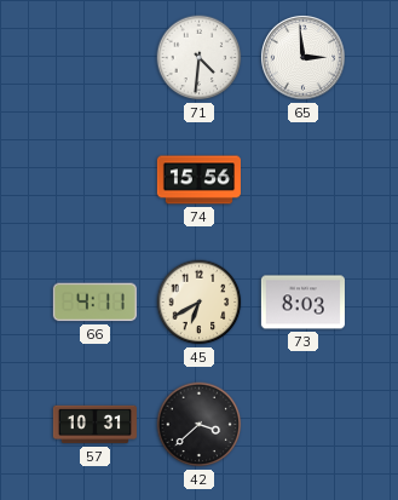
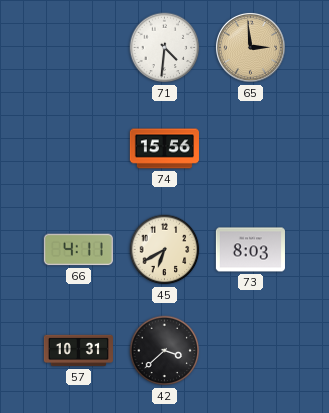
65 dial: white -> champagne (250, 47)
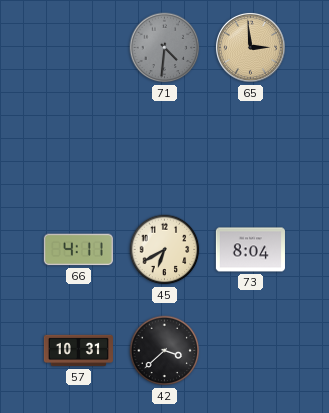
71 dial: white -> grey (165, 48)
74: 15:56 -> none (164, 149)
73: 8:03 -> 8:04 (250, 250)
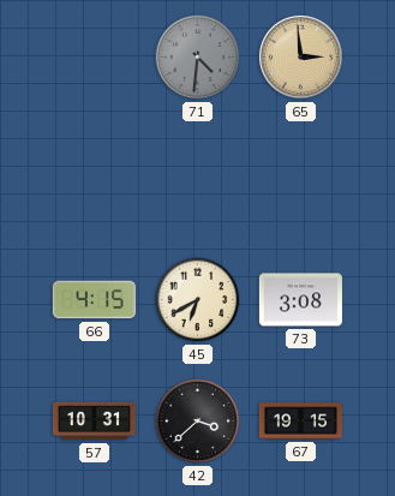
66: 4:11 -> 4:15 (94, 300)
73: 8:04 -> 3:08 (300, 300)
67: none -> 19:15 (300, 422)
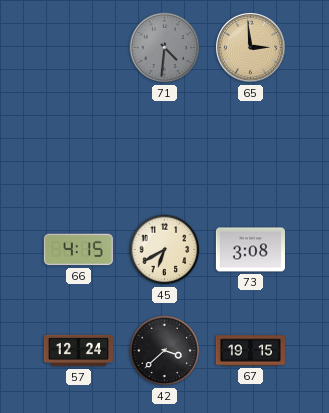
57: 10:31 -> 12:24 (78, 351)
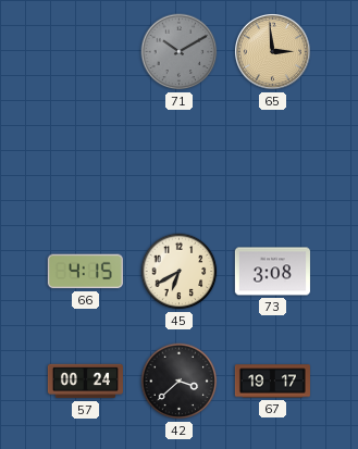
71: 4:31 -> 10:10 (180, 52)
57: 12:24 -> 00:24 (85, 382)
67: 19:15 -> 19:17 (272, 382)
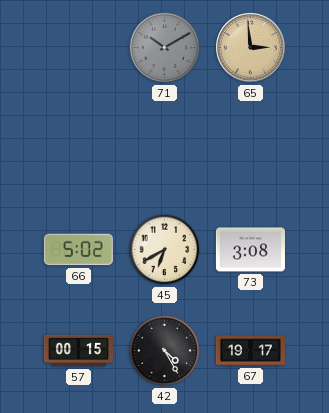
66: 4:15 -> 5:02 (78, 250)
57: 00:24 -> 00:15 (78, 351)
42: 3:38 -> 4:25 (165, 351)
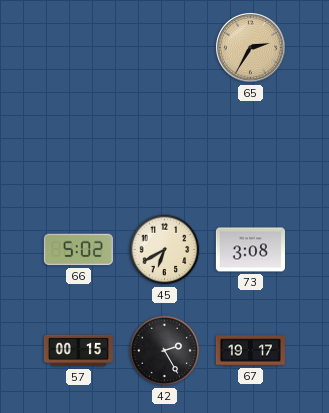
71: 10:10 -> none (165, 48)
65: 2:59 -> 2:35 (250, 47)
42: 4:25 -> 2:25 (165, 351)
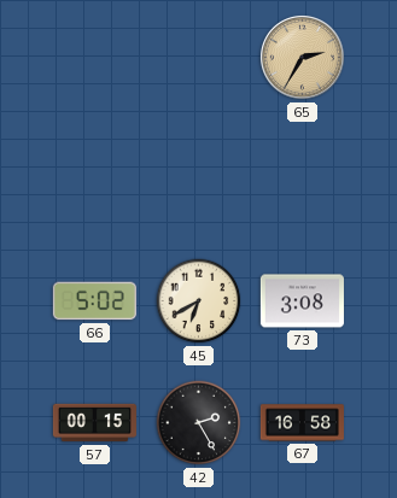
67: 19:17 -> 16:58 (302, 423)
